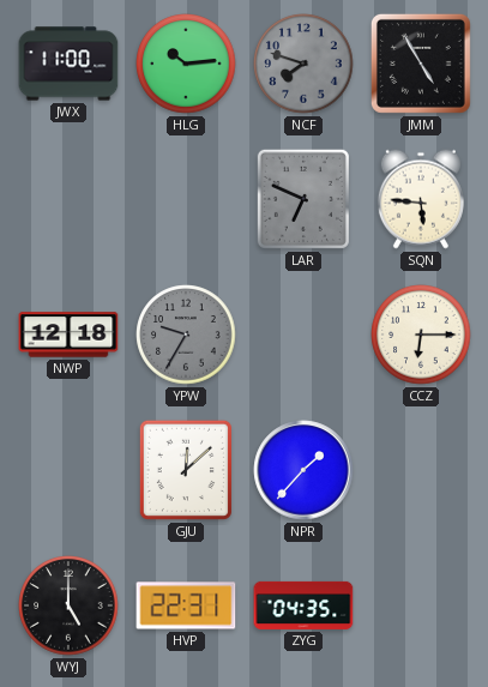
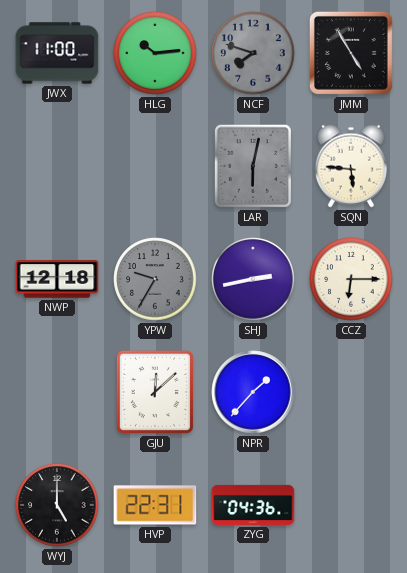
LAR: 6:49 -> 6:02 (253, 166)
SHJ: none -> 2:43 (253, 279)
ZYG: 04:35 -> 04:36 (253, 505)
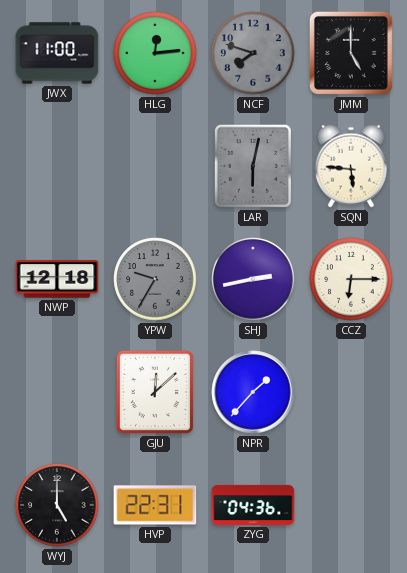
HLG: 10:14 -> 12:14 (155, 53)
JMM: 4:55 -> 5:00 (351, 53)
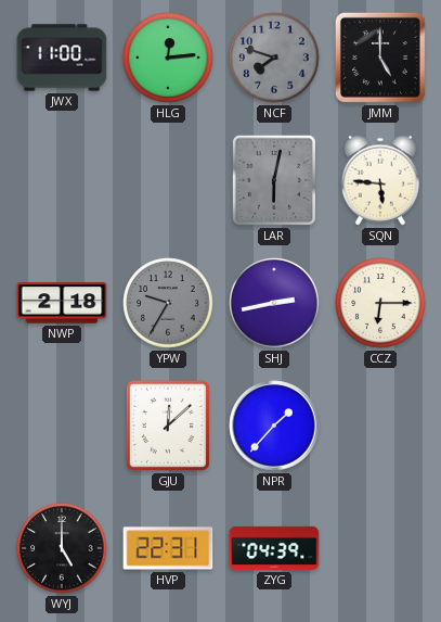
NWP: 12:18 -> 2:18 (62, 303)
ZYG: 04:36 -> 04:39 (274, 548)
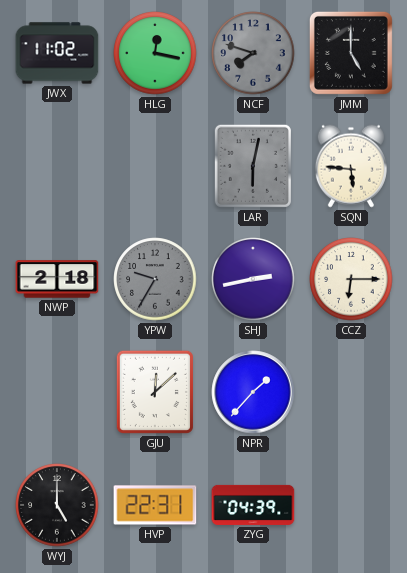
JWX: 11:00 -> 11:02 (57, 53)
HLG: 12:14 -> 12:17 (155, 53)
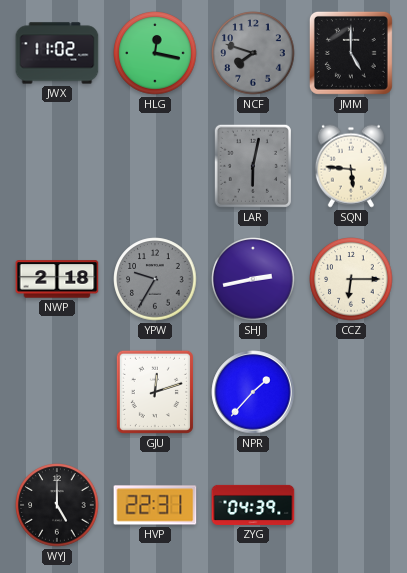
GJU: 12:08 -> 12:12 (155, 392)
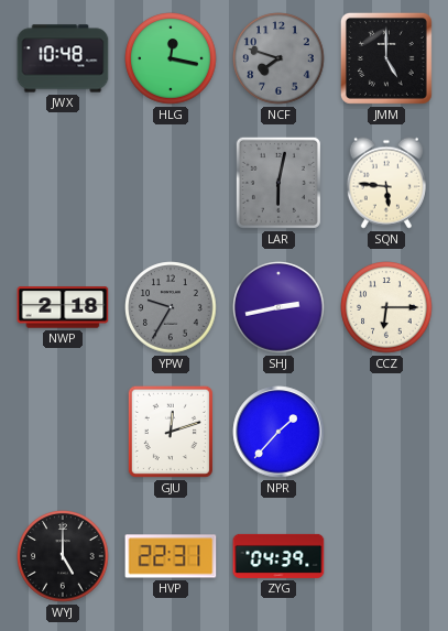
JWX: 11:02 -> 10:48 (63, 58)
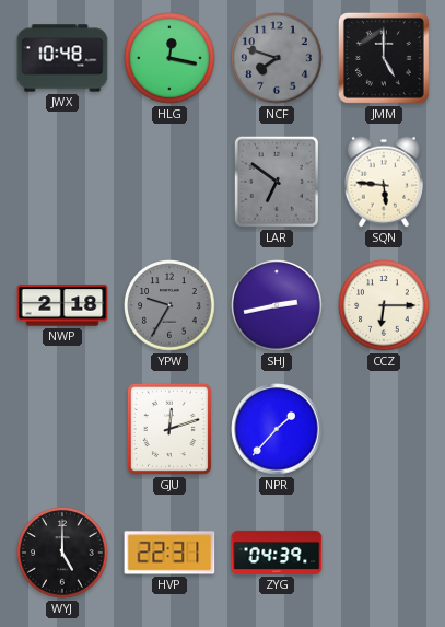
LAR: 6:02 -> 6:51 (277, 182)
